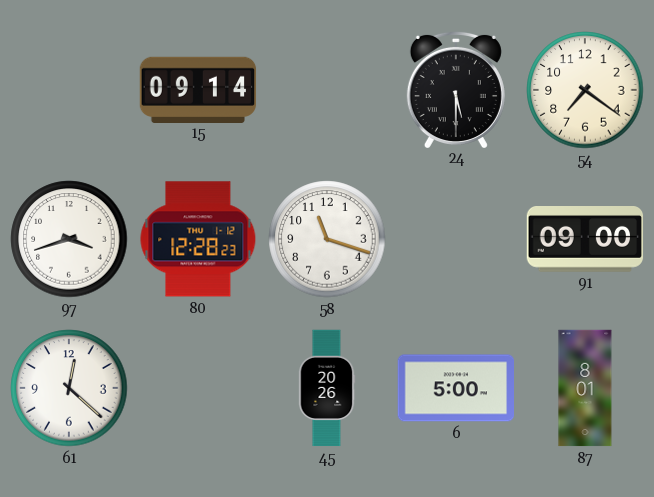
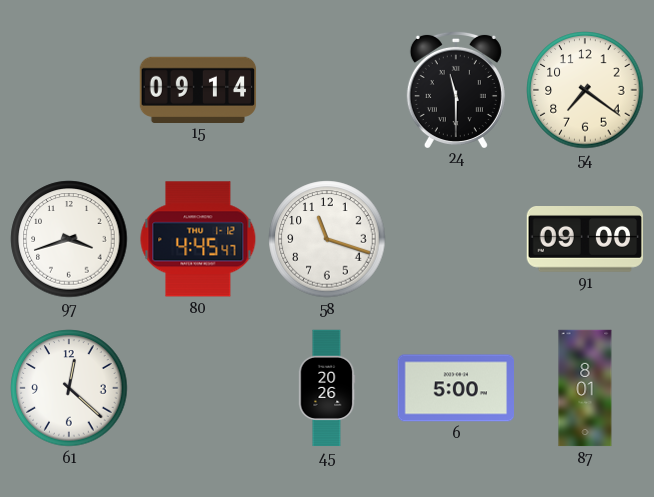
24: 5:30 -> 11:30 (456, 89)
80: 12:28 -> 4:45 (198, 239)
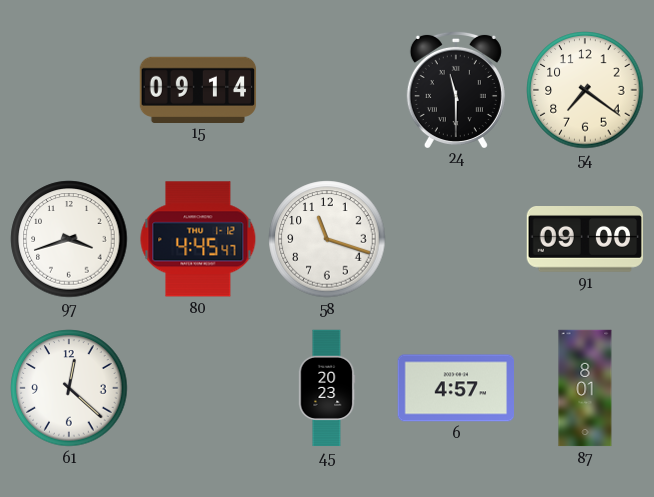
45: 20:26 -> 20:23 (327, 388)
6: 5:00 -> 4:57 (456, 388)
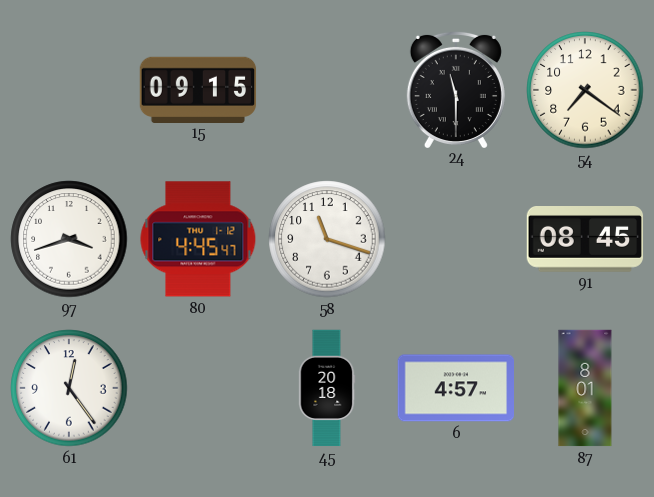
15: 09:14 -> 09:15 (198, 89)
91: 09:00 -> 08:45 (585, 240)
61: 12:22 -> 12:24 (69, 388)
45: 20:23 -> 20:18 (327, 388)
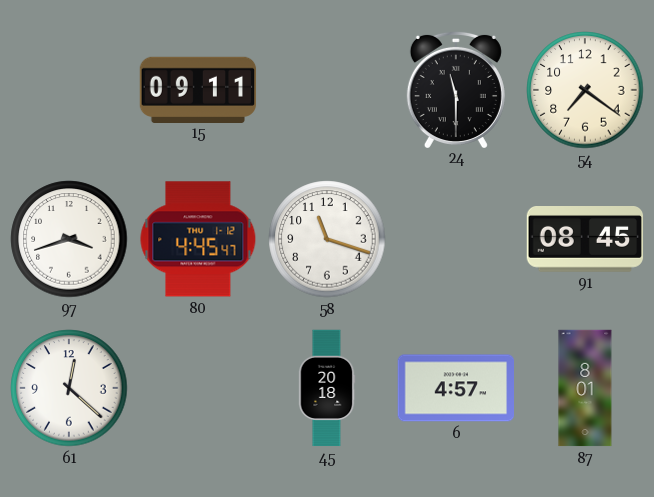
15: 09:15 -> 09:11 (198, 89)
61: 12:24 -> 12:22 (69, 388)
